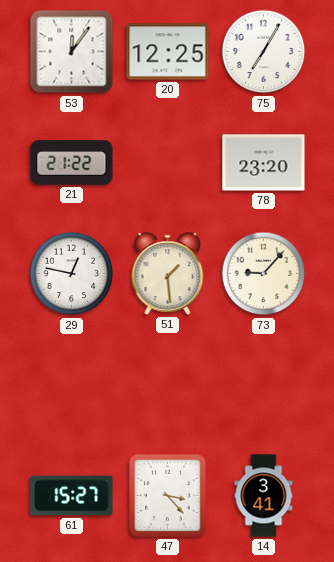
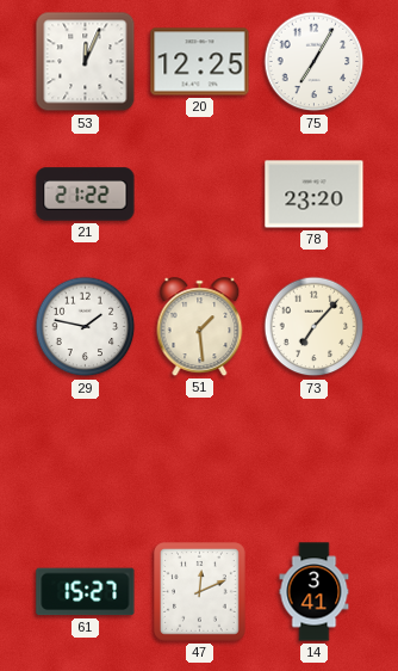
53: 12:06 -> 12:04 (86, 62)
29: 12:47 -> 1:47 (86, 327)
73: 9:07 -> 7:07 (315, 327)
47: 3:23 -> 12:11 (200, 592)
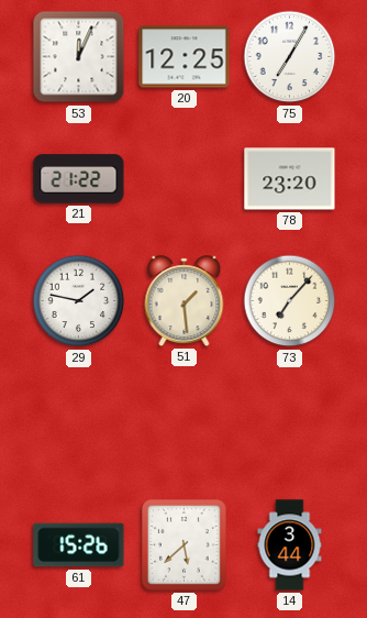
61: 15:27 -> 15:26 (79, 545)
47: 12:11 -> 5:38 (185, 545)
14: 3:41 -> 3:44 (290, 545)
